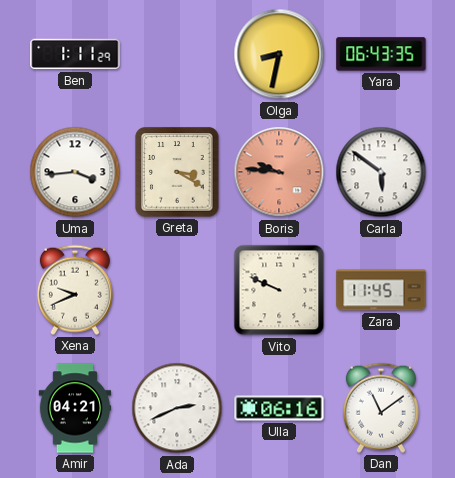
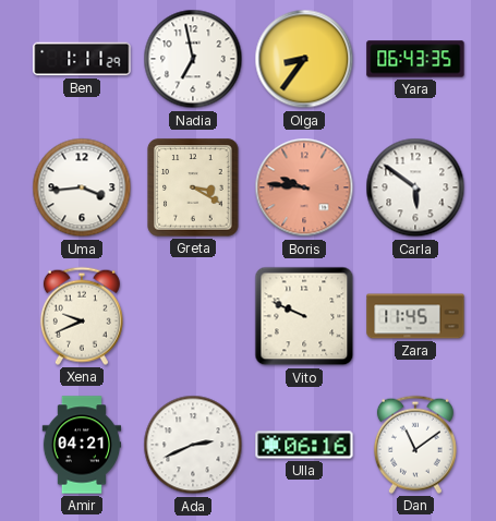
Nadia: none -> 6:58 (193, 59)
Olga: 8:32 -> 8:36 (304, 59)
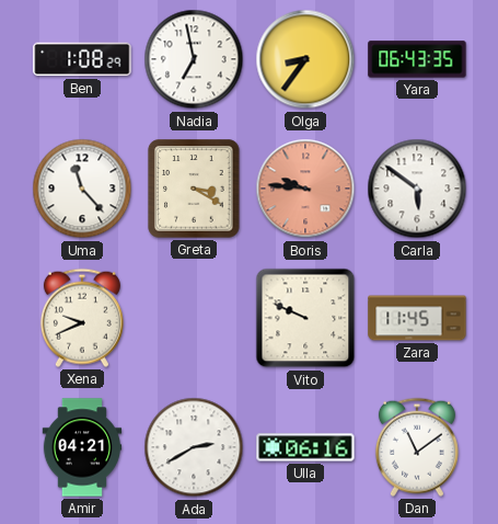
Ben: 1:11 -> 1:08 (82, 59)
Uma: 3:44 -> 11:23 (82, 189)
Ada: 2:41 -> 2:40 (194, 447)
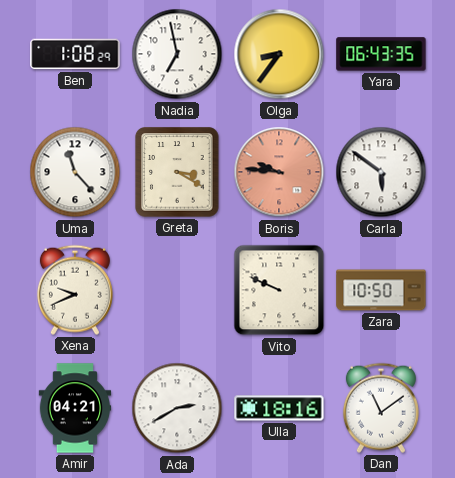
Zara: 11:45 -> 10:50 (381, 290)
Ulla: 06:16 -> 18:16 (279, 408)
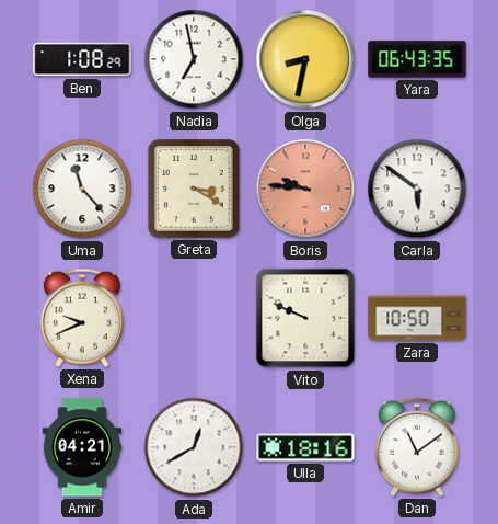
Olga: 8:36 -> 8:32 (305, 59)
Ada: 2:40 -> 12:40 (194, 447)
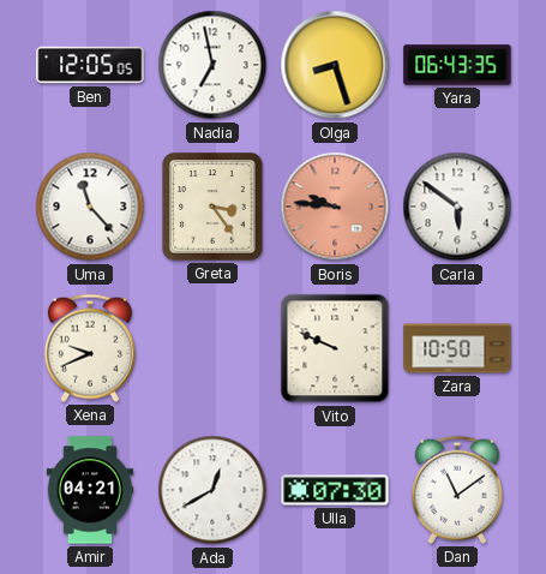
Ben: 1:08 -> 12:05 (90, 65)
Olga: 8:32 -> 8:27 (335, 65)
Greta: 3:20 -> 3:24 (212, 207)
Ulla: 18:16 -> 07:30 (335, 490)
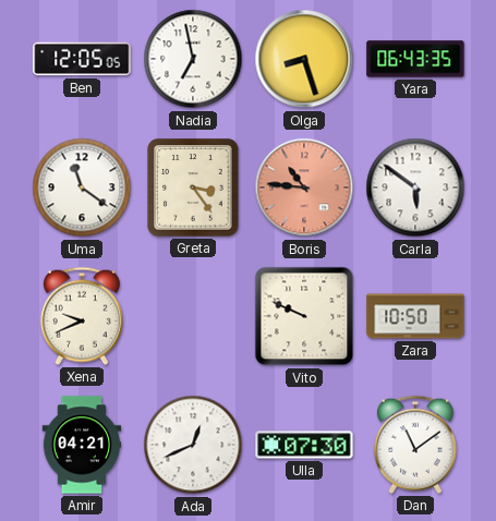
Uma: 11:23 -> 11:21 (82, 187)
Boris: 9:46 -> 10:46 (304, 187)
Ada: 12:40 -> 12:41 (193, 445)
